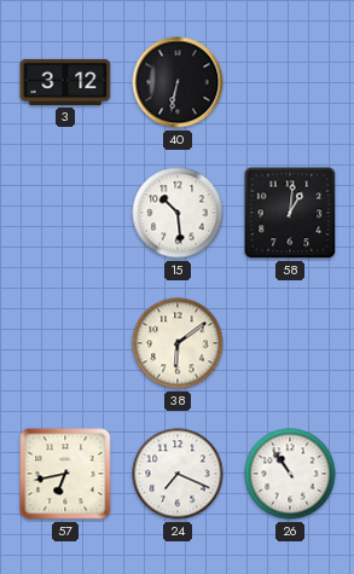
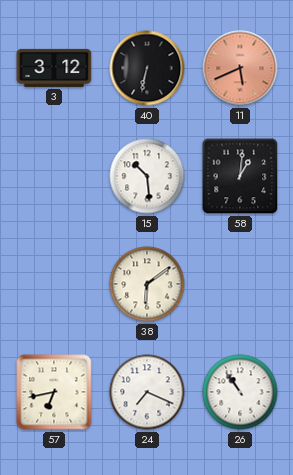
11: none -> 5:41 (240, 68)
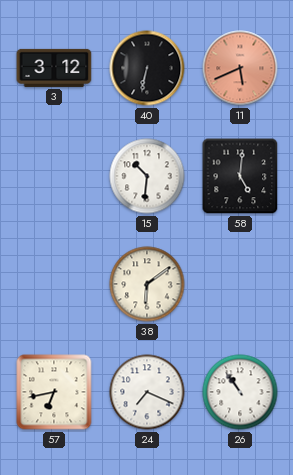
15: 10:29 -> 10:31 (147, 176)
58: 1:01 -> 5:01 (240, 176)
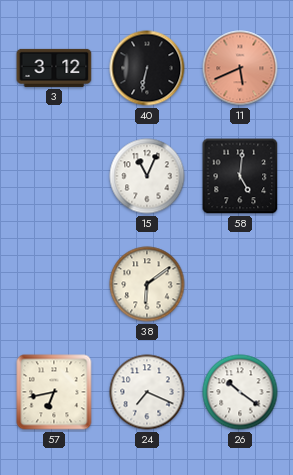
15: 10:31 -> 11:04 (147, 176)
26: 10:54 -> 10:21 (240, 392)
